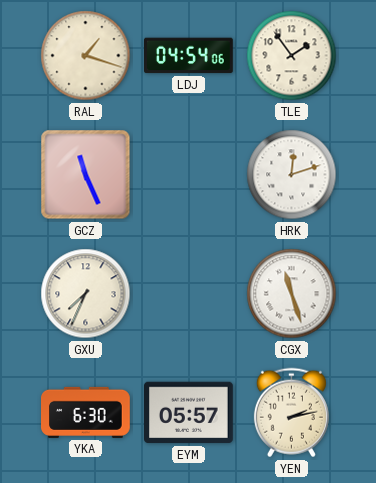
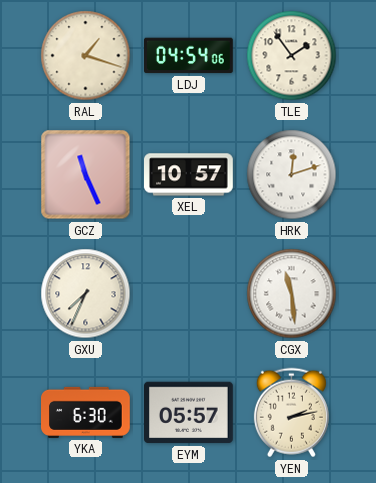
XEL: none -> 10:57 (189, 175)
CGX: 11:27 -> 11:29 (292, 294)
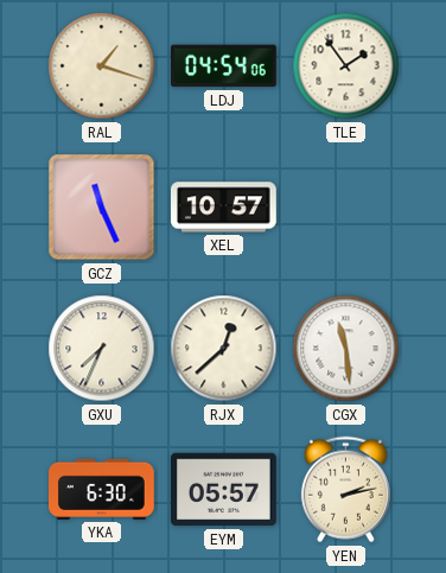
HRK: 12:12 -> none (292, 175)
RJX: none -> 12:38 (224, 349)
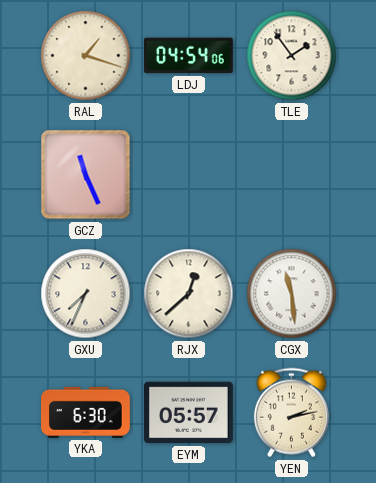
XEL: 10:57 -> none (224, 208)
